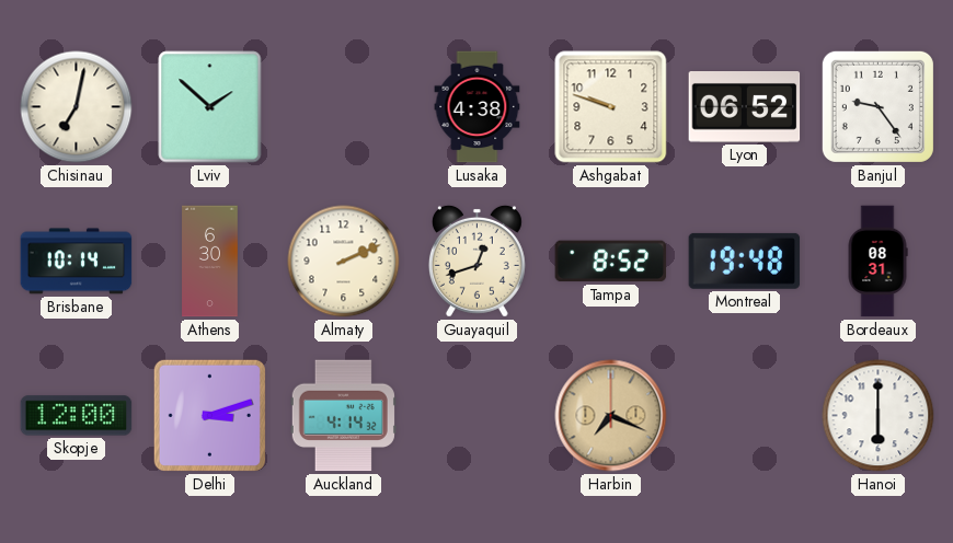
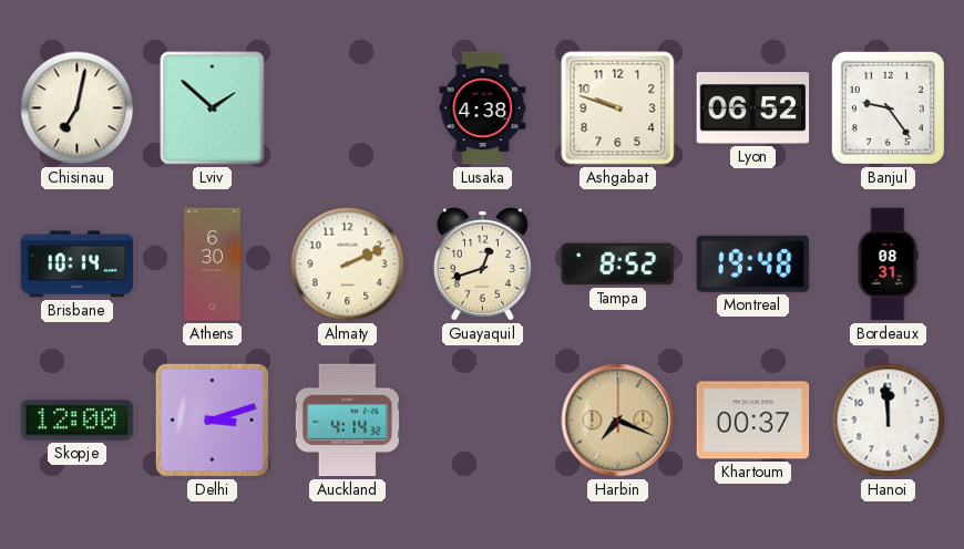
Khartoum: none -> 00:37 (753, 421)
Hanoi: 6:00 -> 11:59 (889, 421)
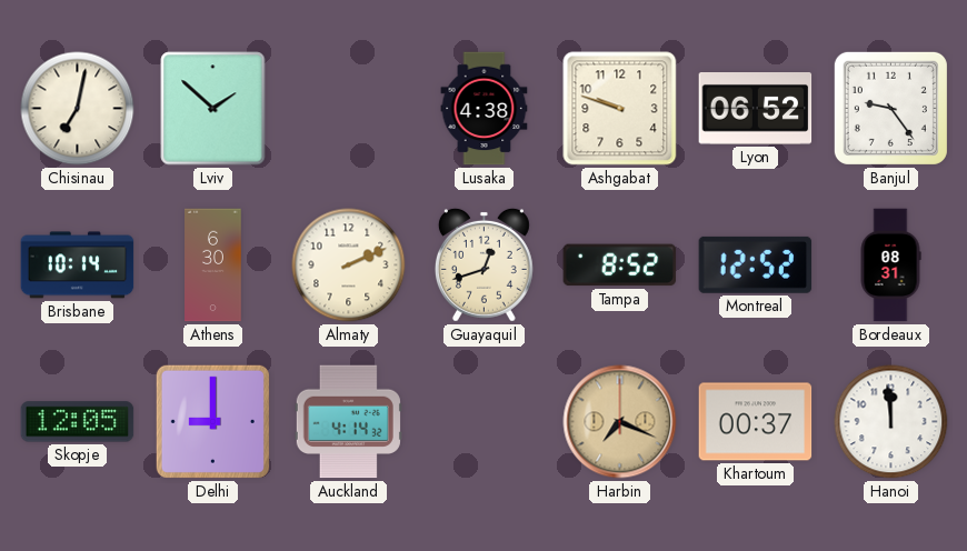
Montreal: 19:48 -> 12:52 (756, 264)
Skopje: 12:00 -> 12:05 (78, 422)
Delhi: 3:12 -> 9:00 (212, 421)
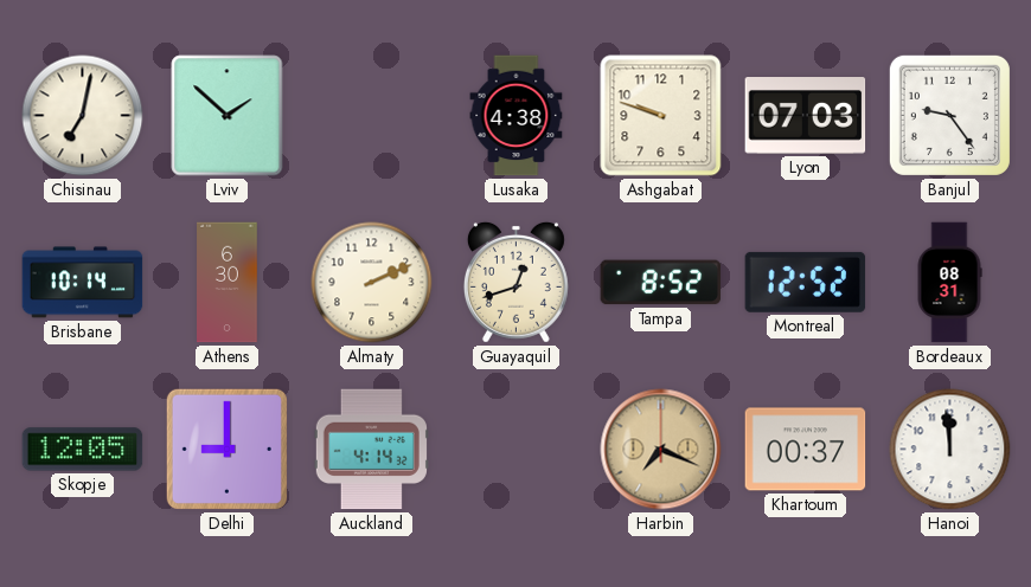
Lyon: 06:52 -> 07:03 (806, 116)
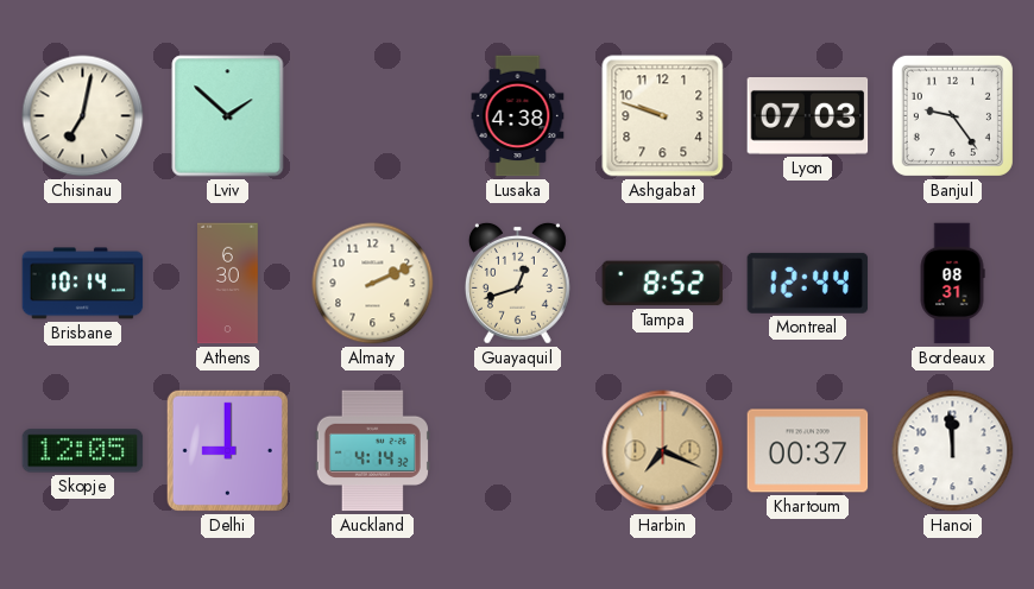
Montreal: 12:52 -> 12:44 (808, 283)
